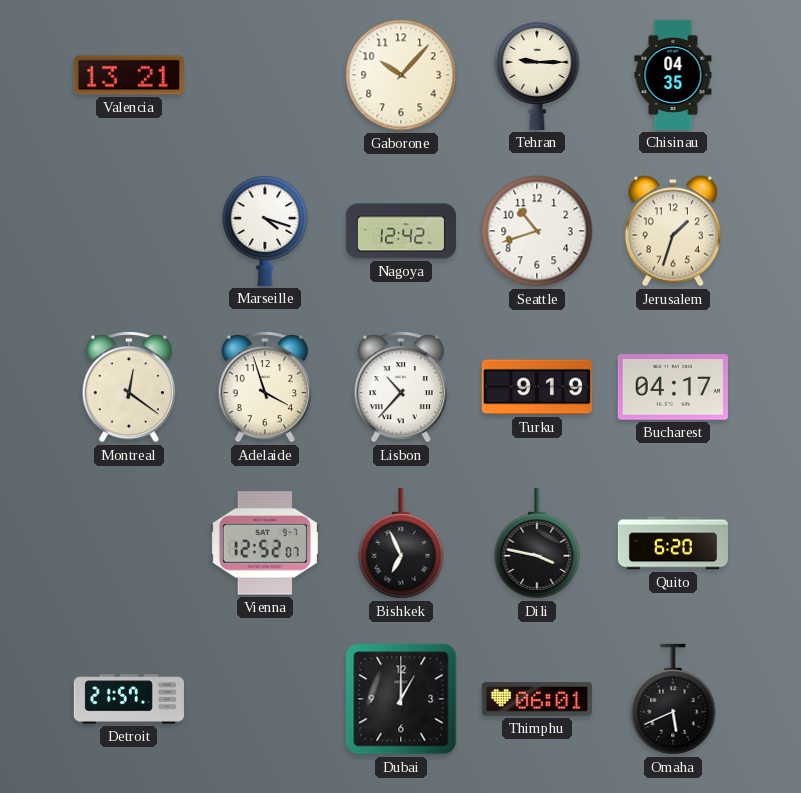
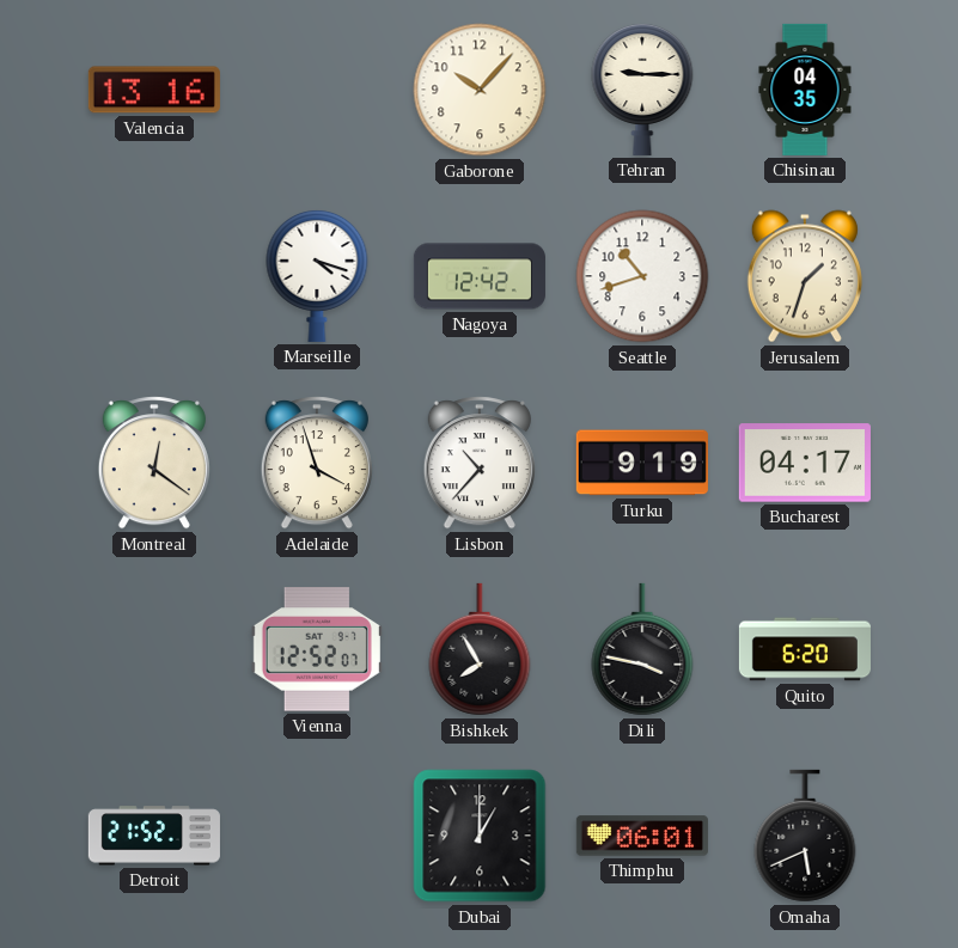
Valencia: 13:21 -> 13:16 (154, 90)
Bishkek: 6:56 -> 7:55 (480, 649)
Detroit: 21:57 -> 21:52 (154, 836)
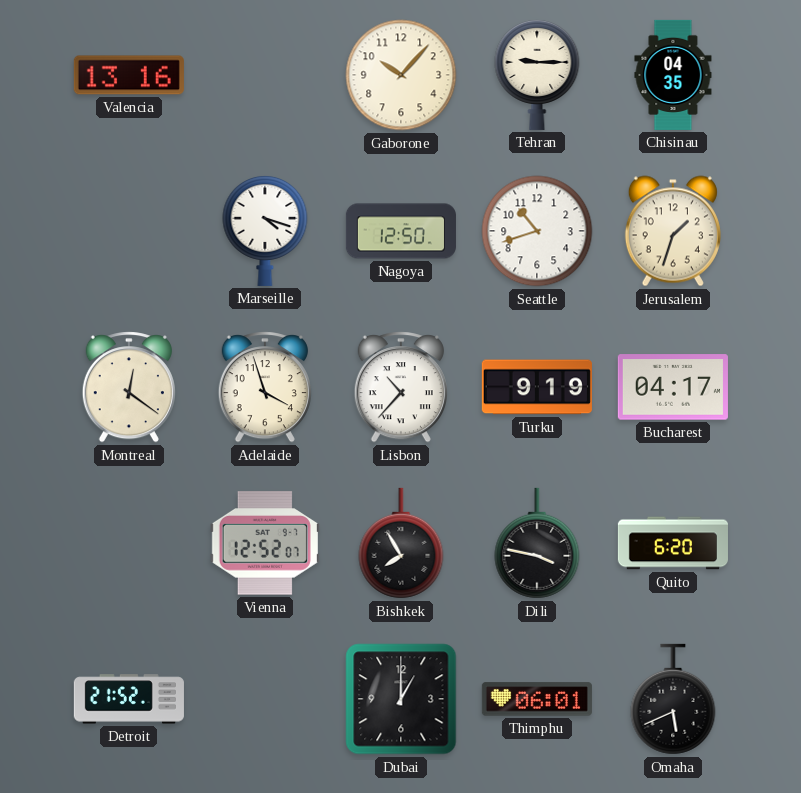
Nagoya: 12:42 -> 12:50 (401, 231)
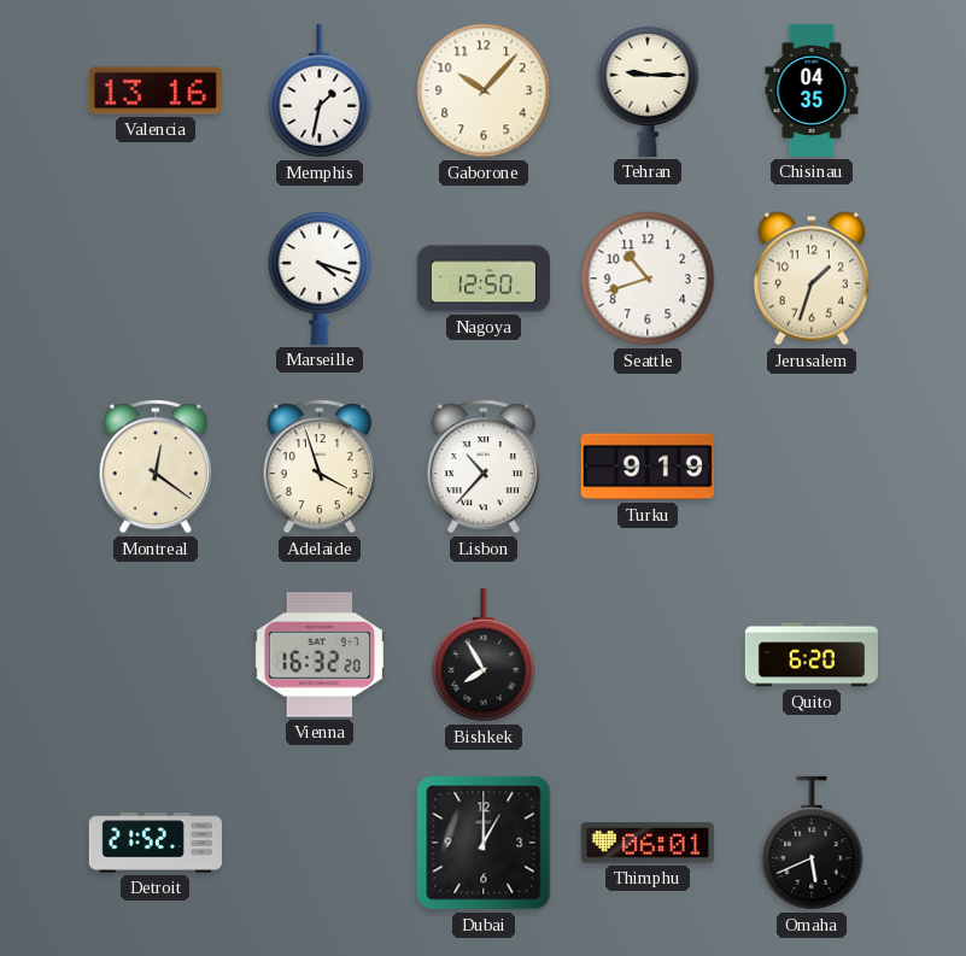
Memphis: none -> 1:32 (320, 90)
Bucharest: 04:17 -> none (673, 387)
Vienna: 12:52 -> 16:32 (320, 655)
Dili: 3:47 -> none (537, 543)
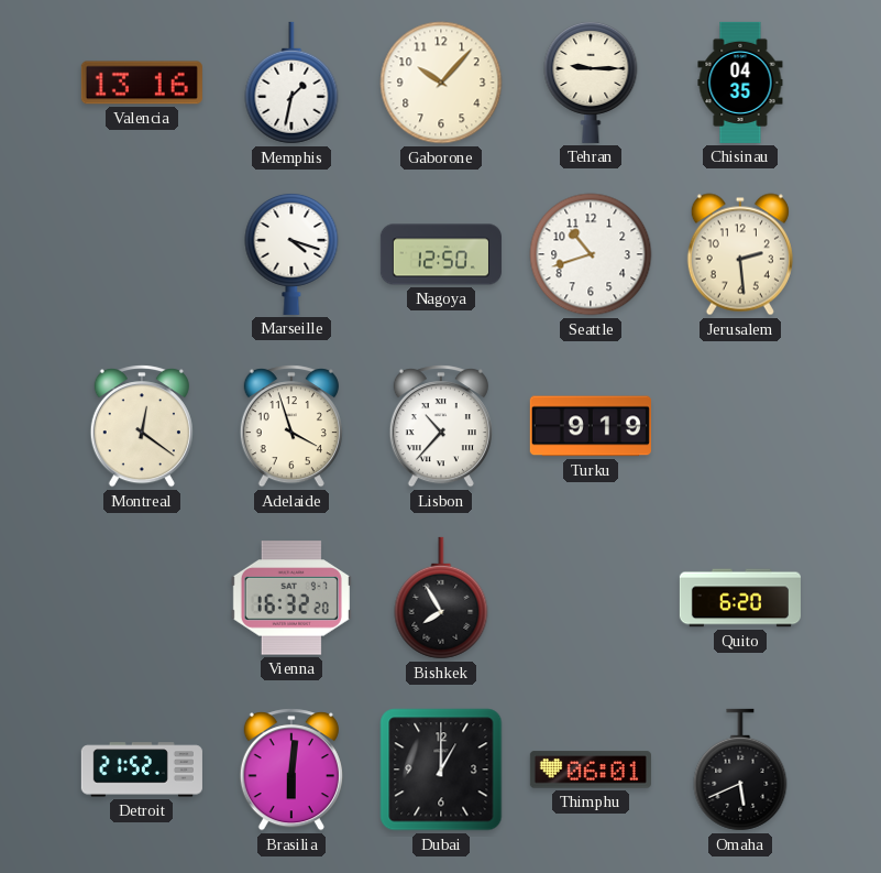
Jerusalem: 1:33 -> 2:29 (740, 254)
Brasilia: none -> 6:01 (291, 770)
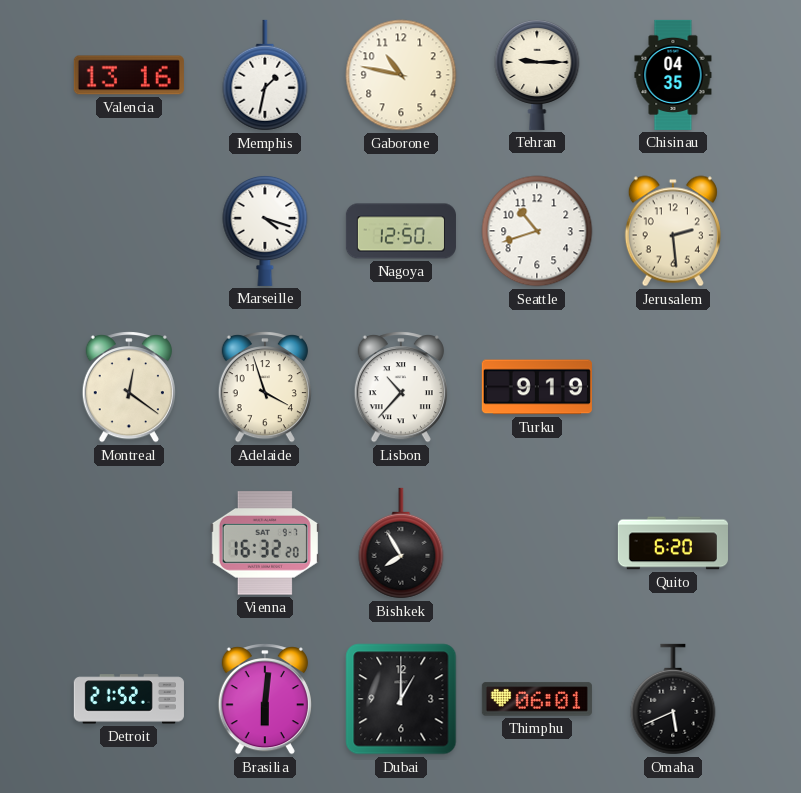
Gaborone: 10:07 -> 10:47 (401, 75)
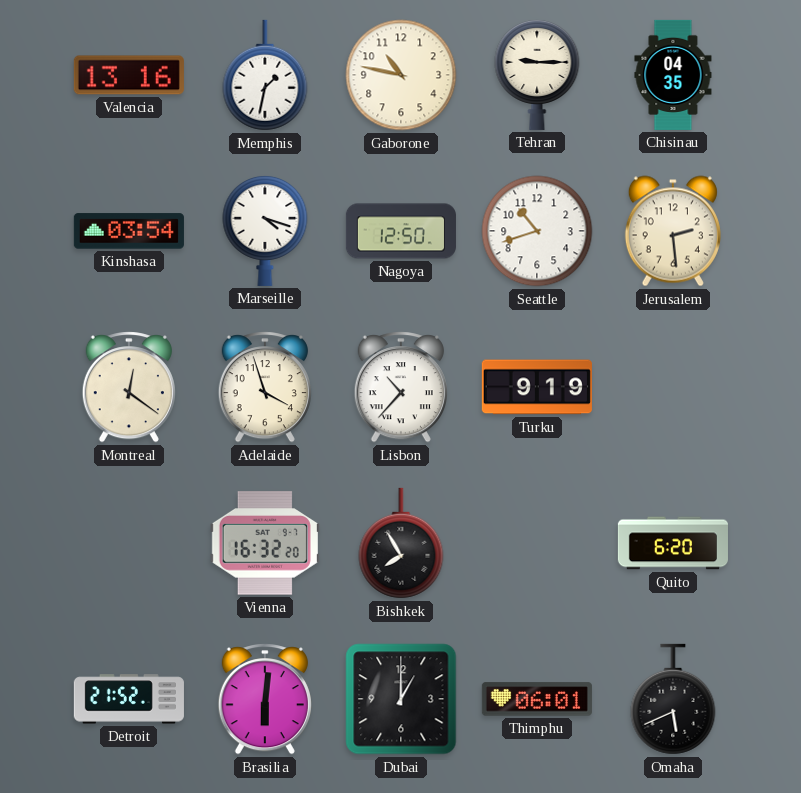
Kinshasa: none -> 03:54 (129, 231)
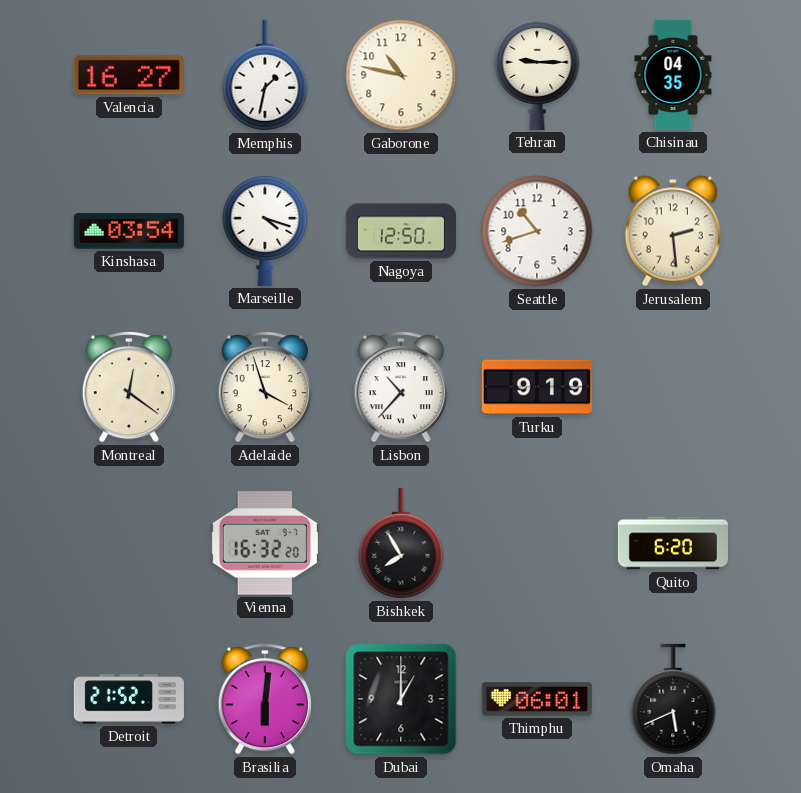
Valencia: 13:16 -> 16:27 (129, 75)
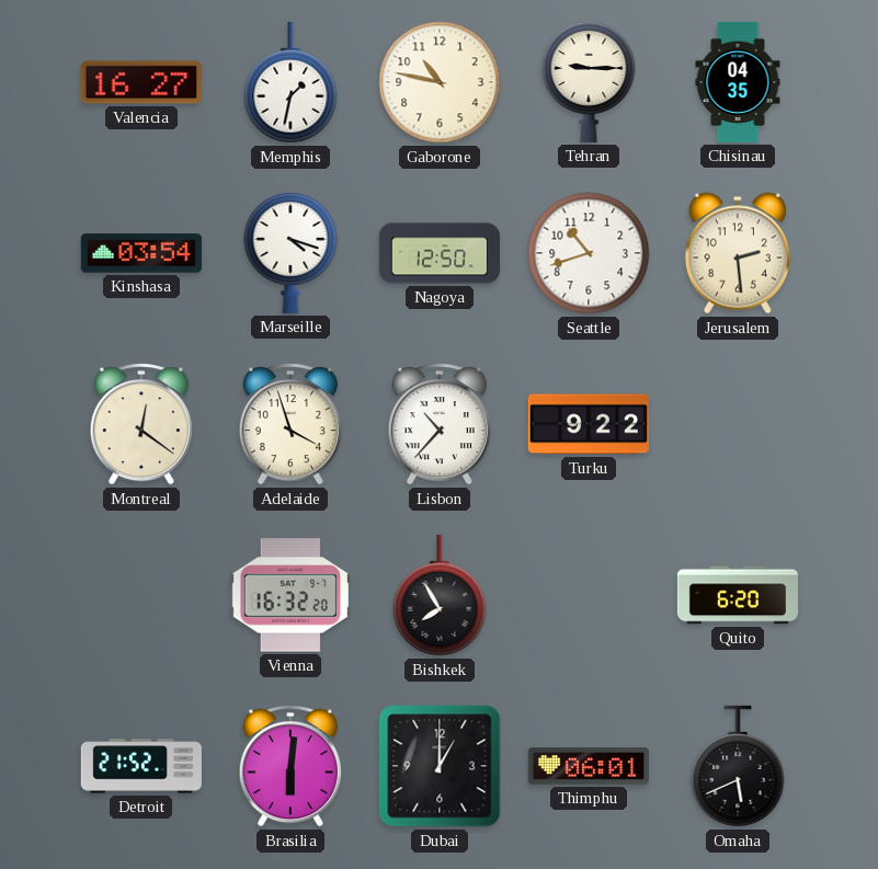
Turku: 9:19 -> 9:22 (589, 424)
